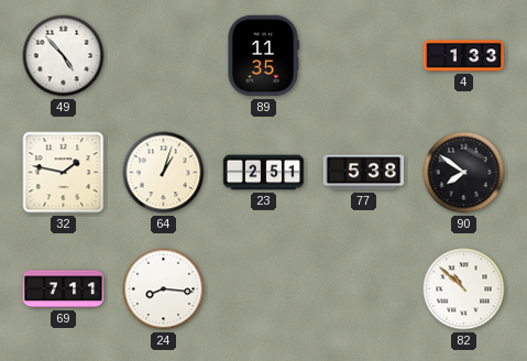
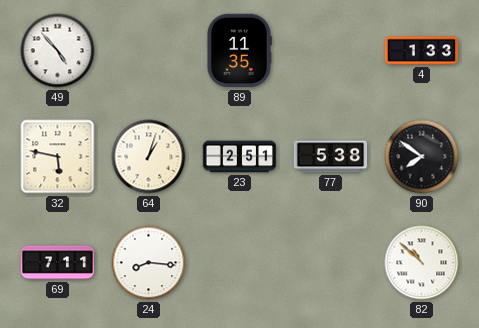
32: 1:47 -> 5:47 (58, 157)
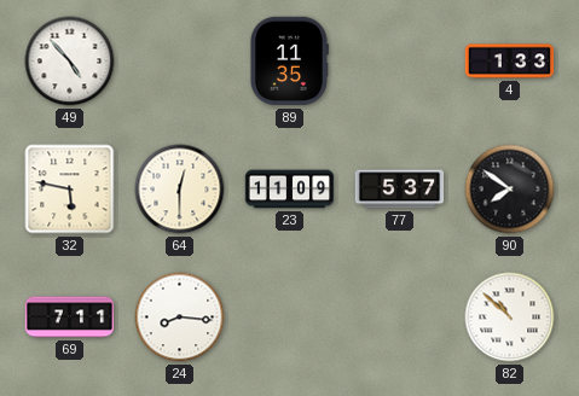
64: 1:03 -> 12:30 (180, 190)
23: 2:51 -> 11:09 (290, 190)
77: 5:38 -> 5:37 (400, 190)
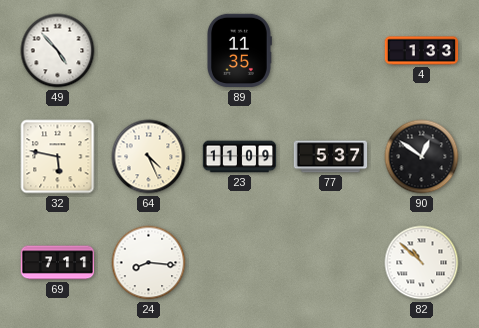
64: 12:30 -> 4:26 (149, 157)
90: 7:51 -> 12:51 (422, 157)
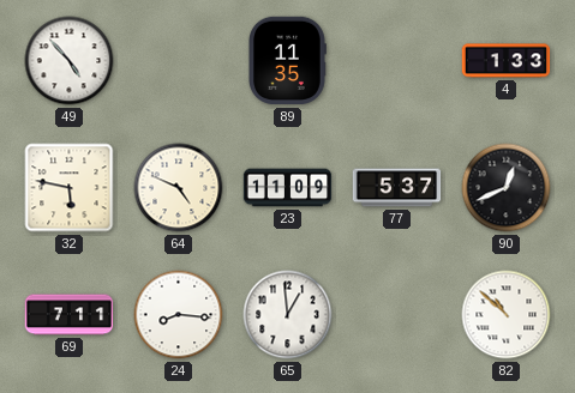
64: 4:26 -> 4:49 (179, 188)
90: 12:51 -> 12:41 (507, 188)
65: none -> 12:59 (288, 315)
